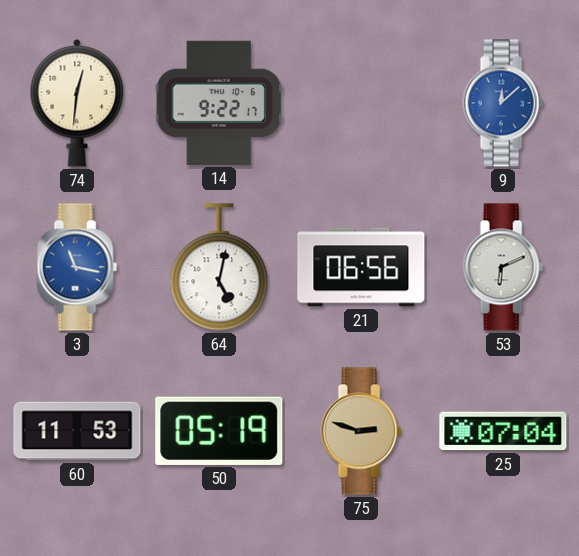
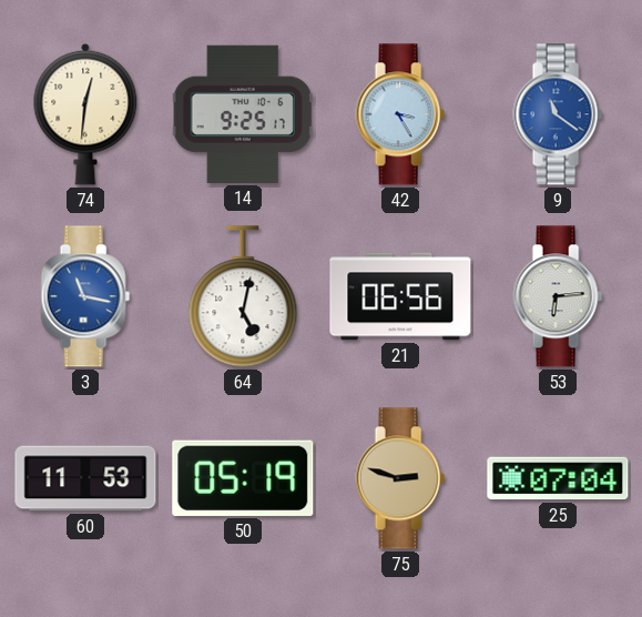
14: 9:22 -> 9:25 (243, 114)
42: none -> 3:25 (400, 114)
9: 12:08 -> 11:21 (558, 114)
53: 6:11 -> 6:14 (558, 296)
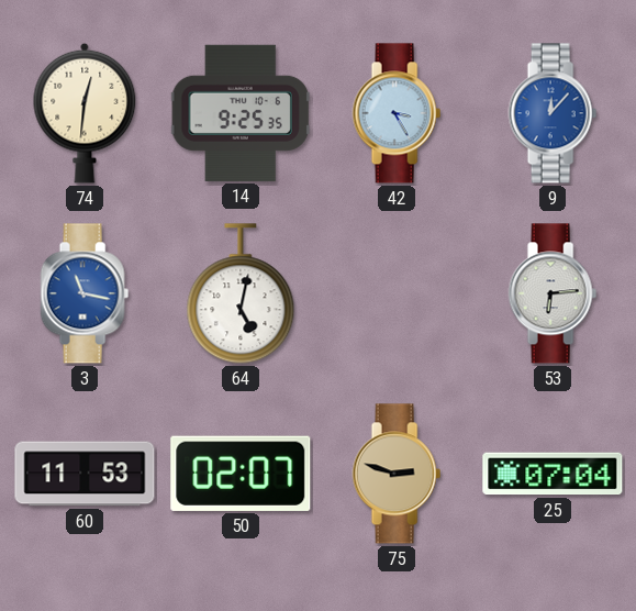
14: 9:25:17 -> 9:25:35 (241, 113)
9: 11:21 -> 12:07 (553, 113)
21: 06:56 -> none (400, 296)
50: 05:19 -> 02:07 (241, 474)
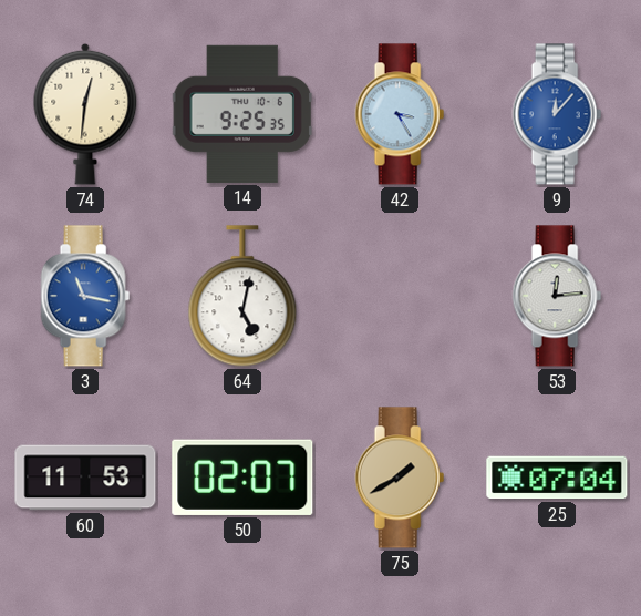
53: 6:14 -> 12:14 (557, 296)
75: 2:48 -> 1:40 (400, 478)
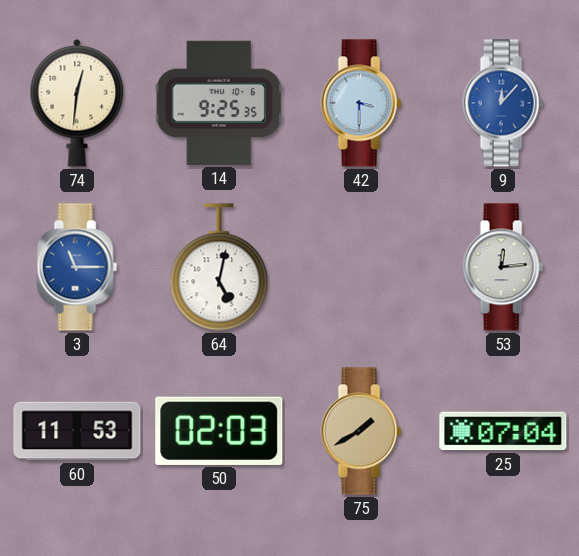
42: 3:25 -> 3:30 (361, 103)
3: 11:17 -> 11:15 (77, 267)
50: 02:07 -> 02:03 (219, 431)
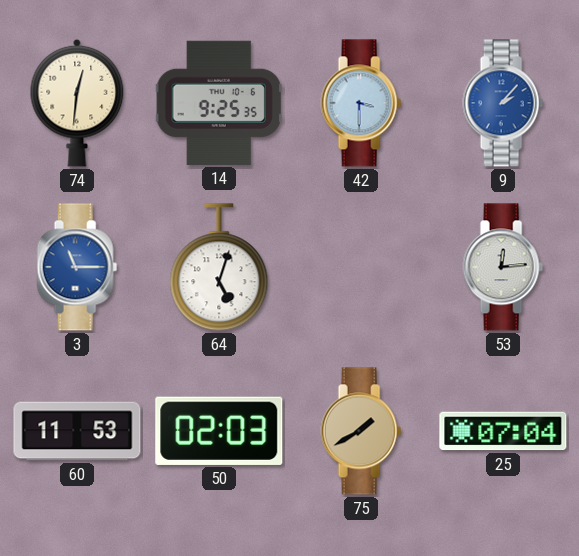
9: 12:07 -> 2:07 (503, 103)
64: 5:02 -> 5:03 (219, 268)
